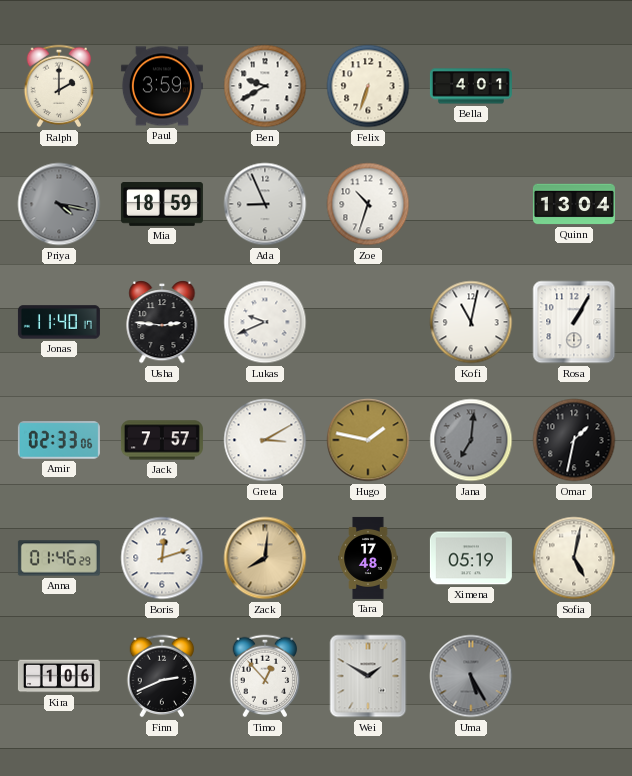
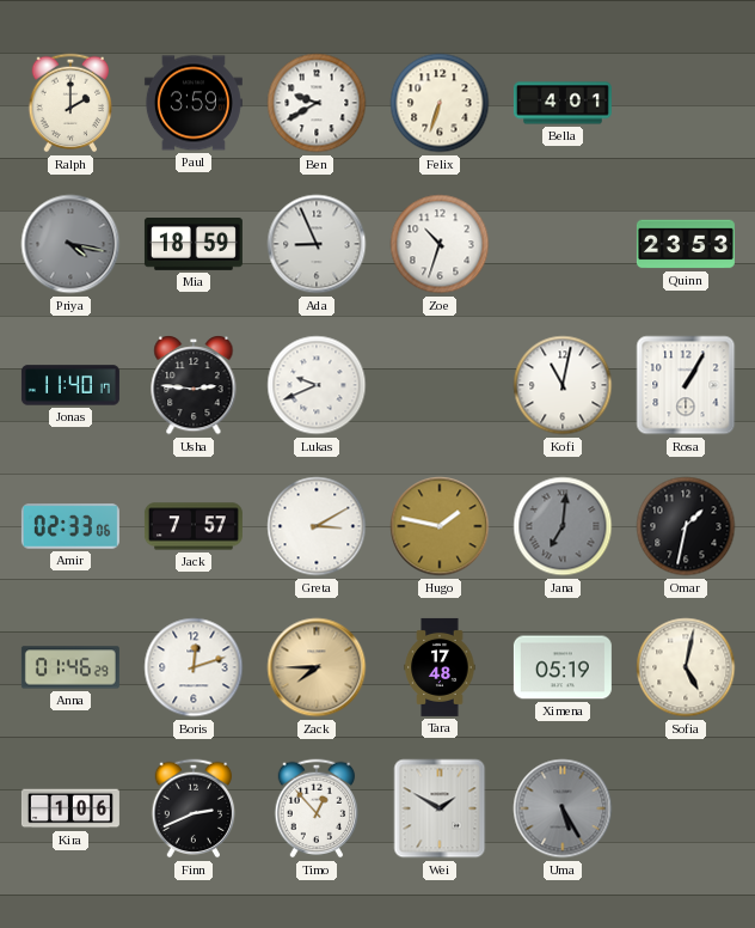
Quinn: 13:04 -> 23:53 (686, 244)
Zack: 8:01 -> 7:45 (317, 667)
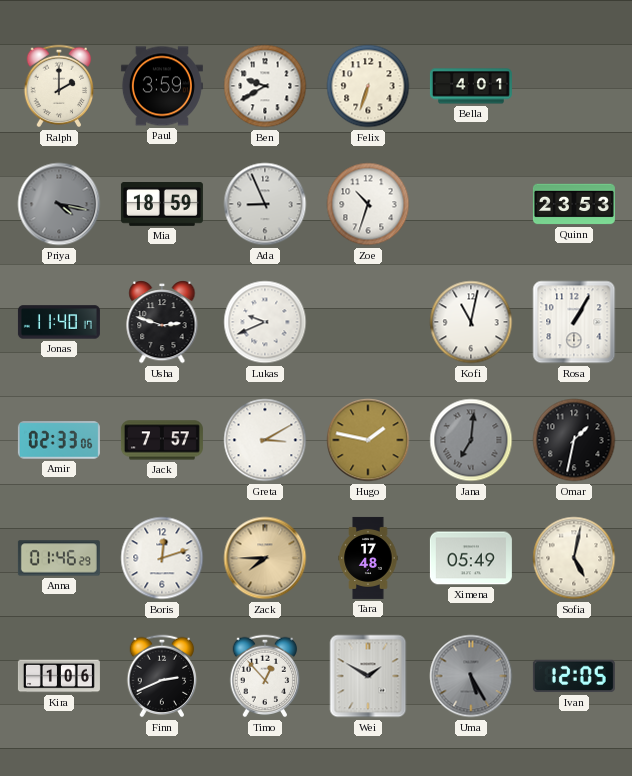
Usha: 2:46 -> 2:48 (162, 322)
Ximena: 05:19 -> 05:49 (471, 558)
Ivan: none -> 12:05 (574, 676)
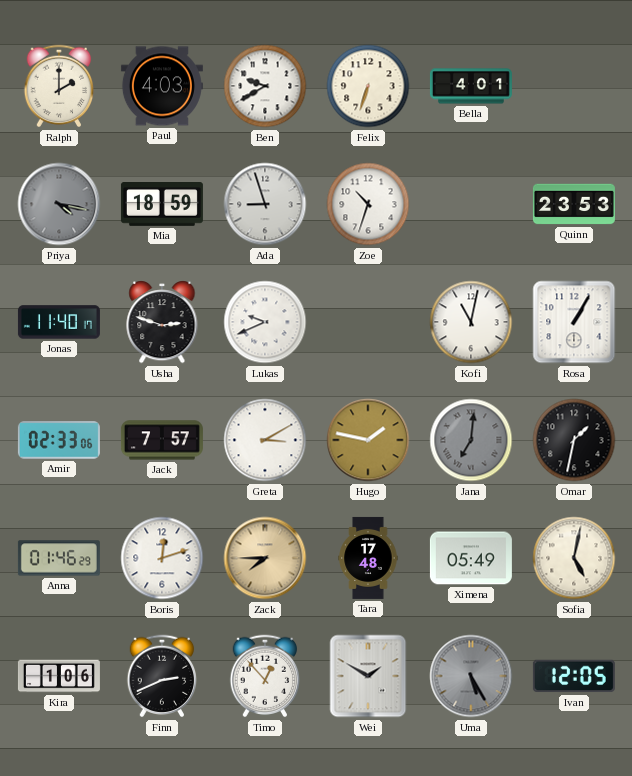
Paul: 3:59 -> 4:03 (162, 86)
Ada: 8:56 -> 8:57 (265, 204)
